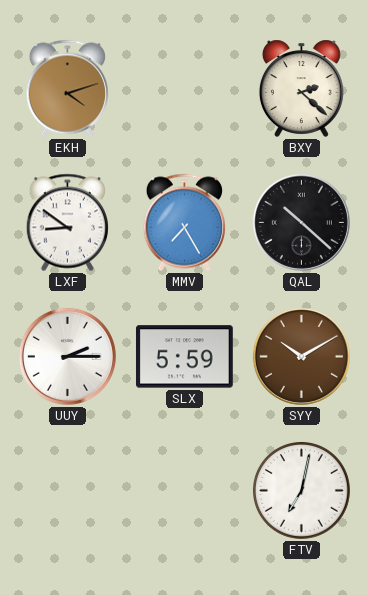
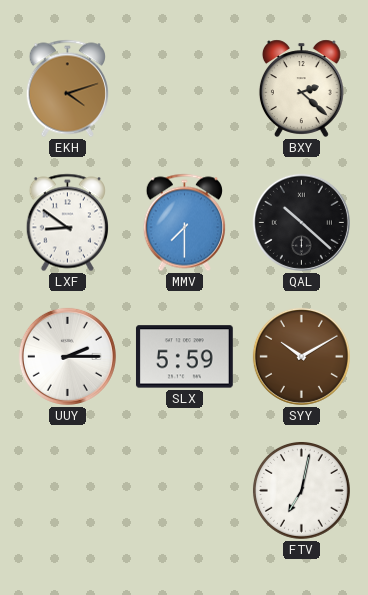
MMV: 7:25 -> 7:30 (184, 223)
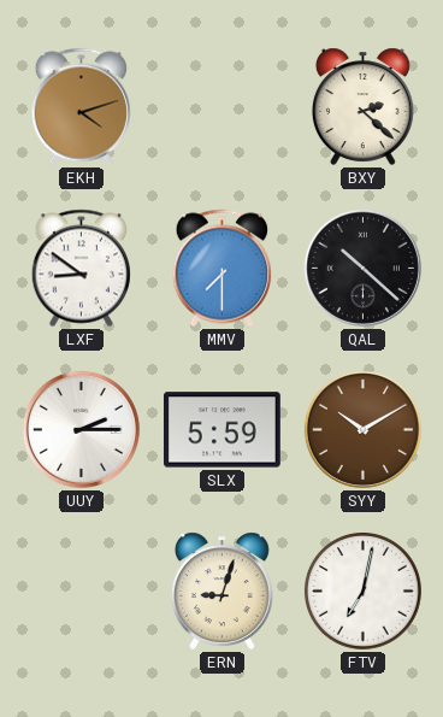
ERN: none -> 9:03 (221, 590)
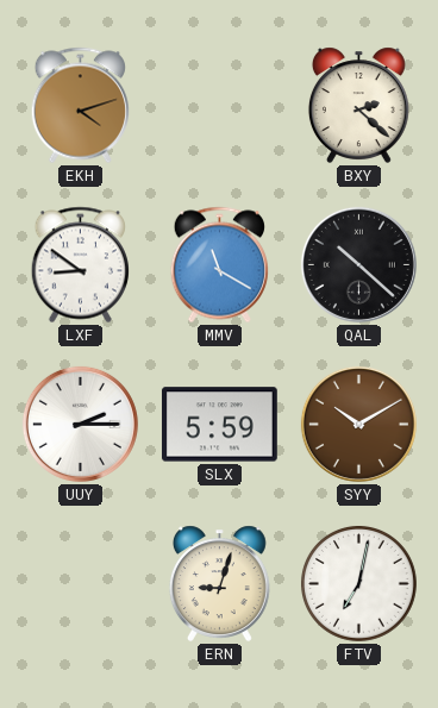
MMV: 7:30 -> 11:20 (219, 265)
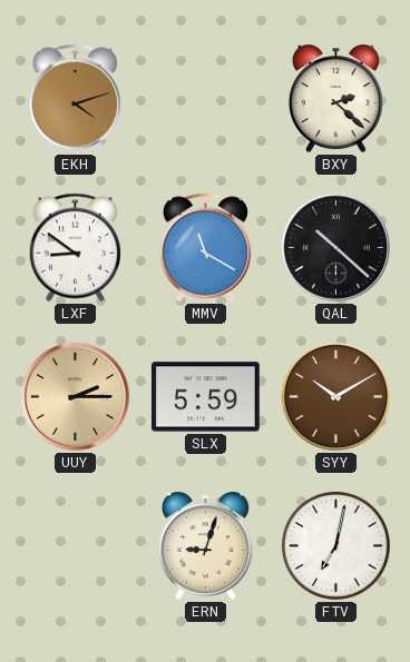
UUY dial: white -> champagne (75, 396)
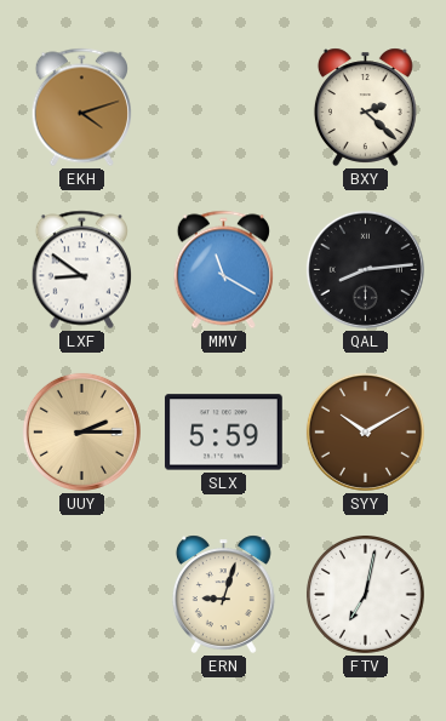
QAL: 10:22 -> 8:14 (365, 269)
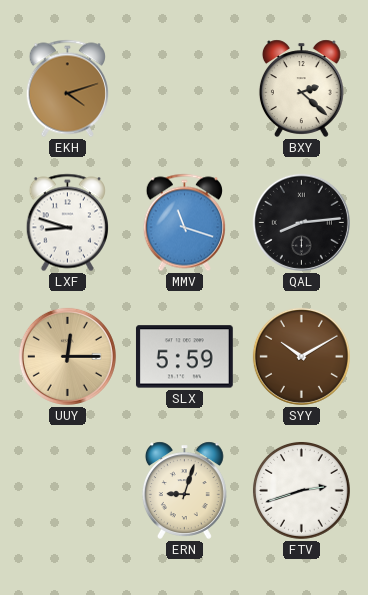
LXF: 8:51 -> 8:48 (67, 223)
MMV: 11:20 -> 11:18 (184, 223)
UUY: 2:15 -> 12:15 (67, 356)
FTV: 7:02 -> 2:42 (301, 490)
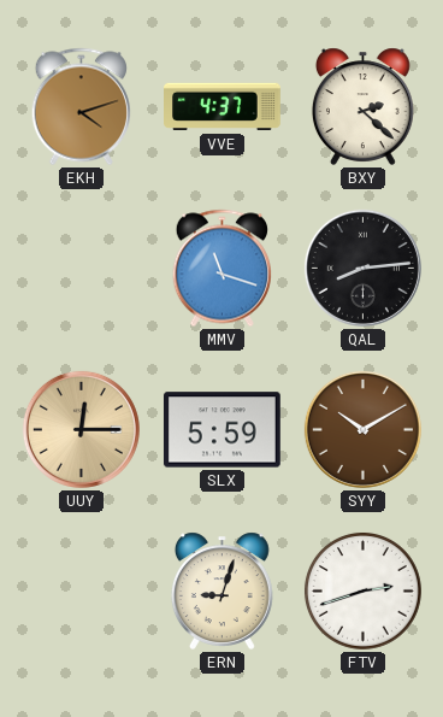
VVE: none -> 4:37 (223, 107)
LXF: 8:48 -> none (67, 223)
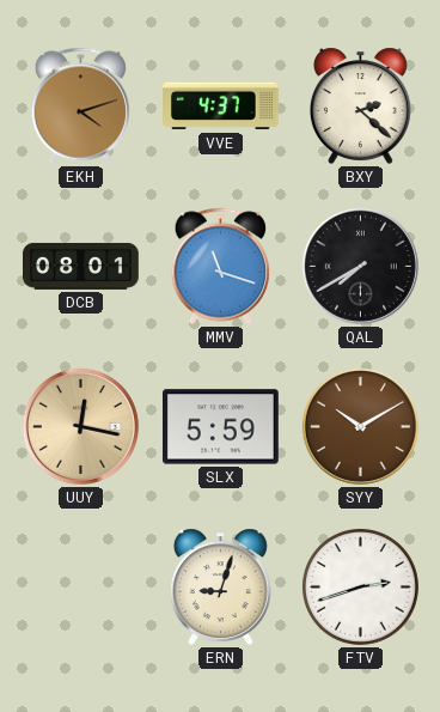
DCB: none -> 08:01 (81, 266)
QAL: 8:14 -> 7:40 (360, 266)
UUY: 12:15 -> 12:17 (80, 426)
